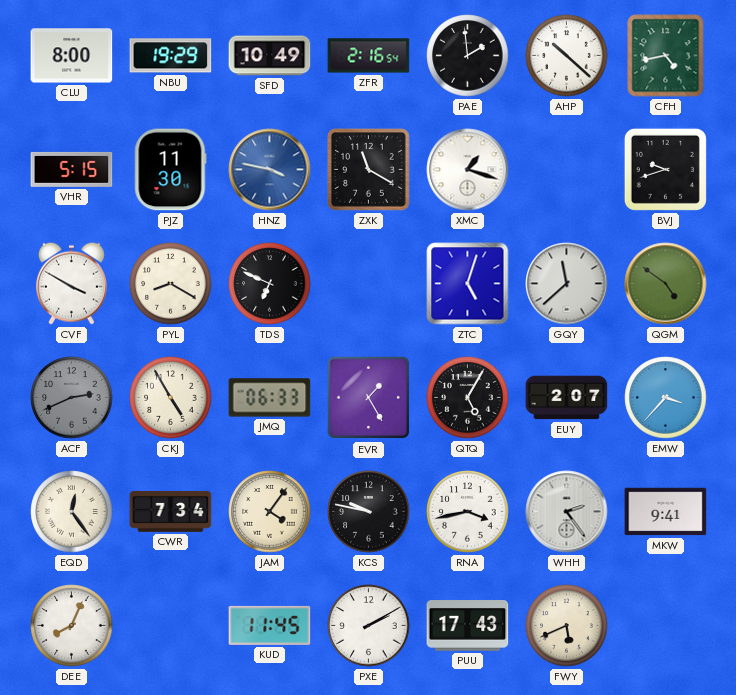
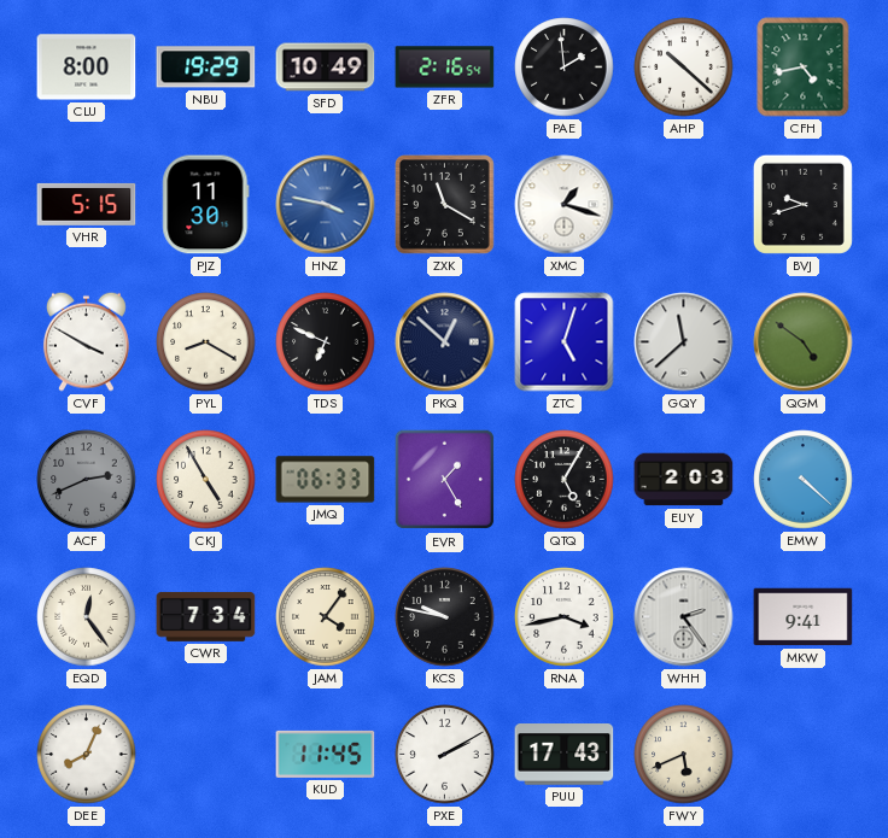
PKQ: none -> 12:52 (445, 342)
EUY: 2:07 -> 2:03 (684, 480)
EMW: 3:37 -> 4:22 (804, 480)
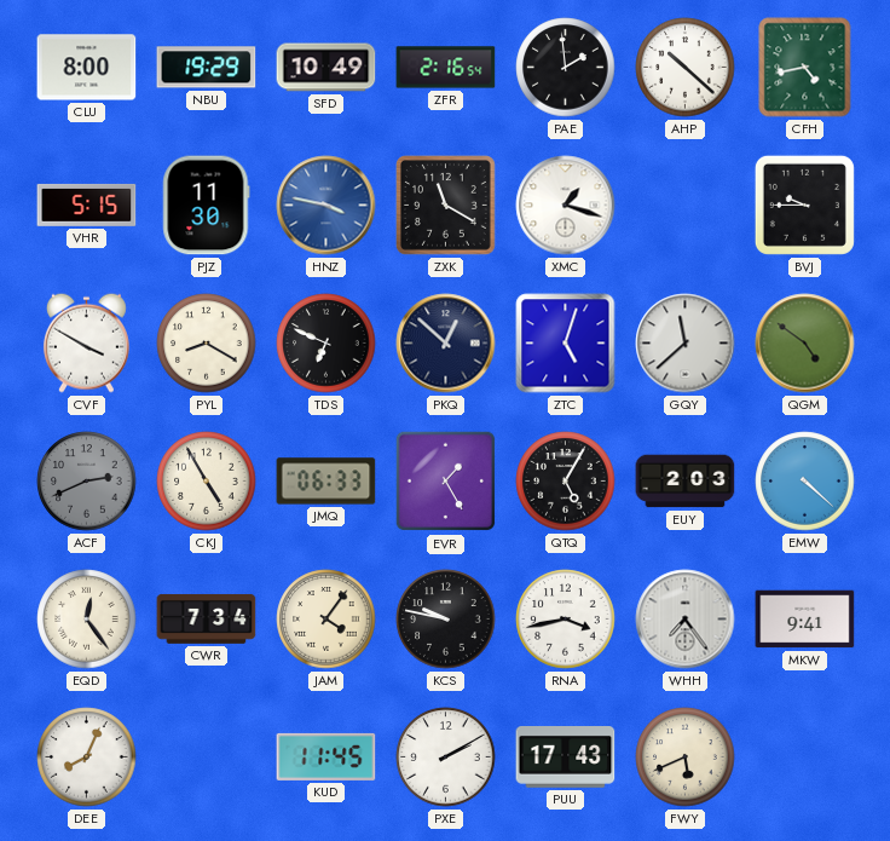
BVJ: 9:42 -> 9:45 (804, 205)
WHH: 2:24 -> 7:24 (686, 620)
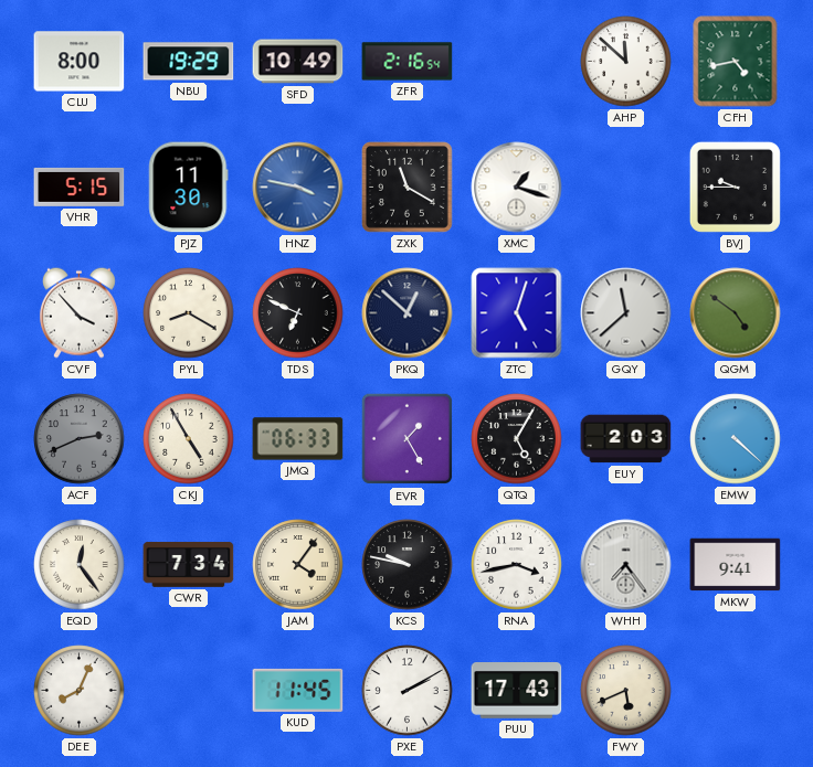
PAE: 1:59 -> none (566, 68)
AHP: 10:22 -> 11:52 (626, 62)
CVF: 3:50 -> 3:53 (78, 312)
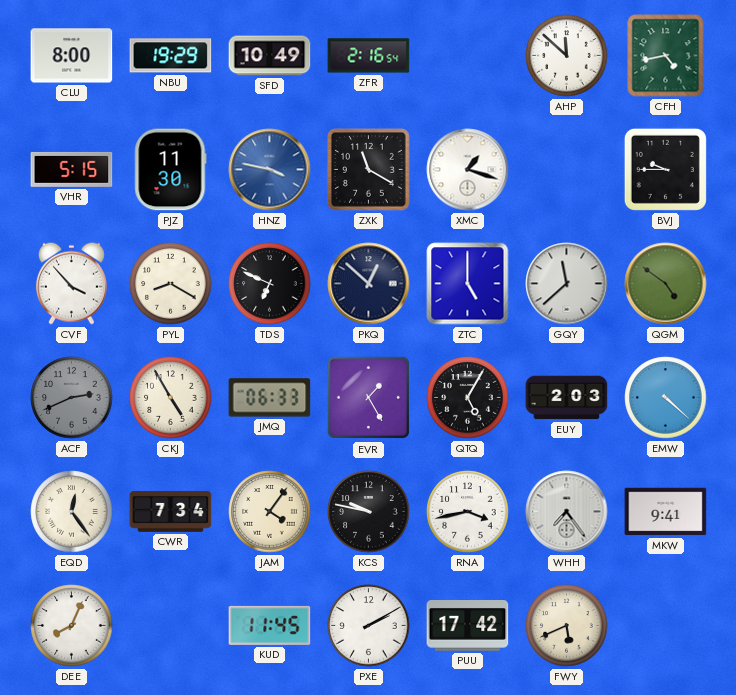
ZTC: 5:03 -> 5:00 (468, 284)
PUU: 17:43 -> 17:42 (468, 626)
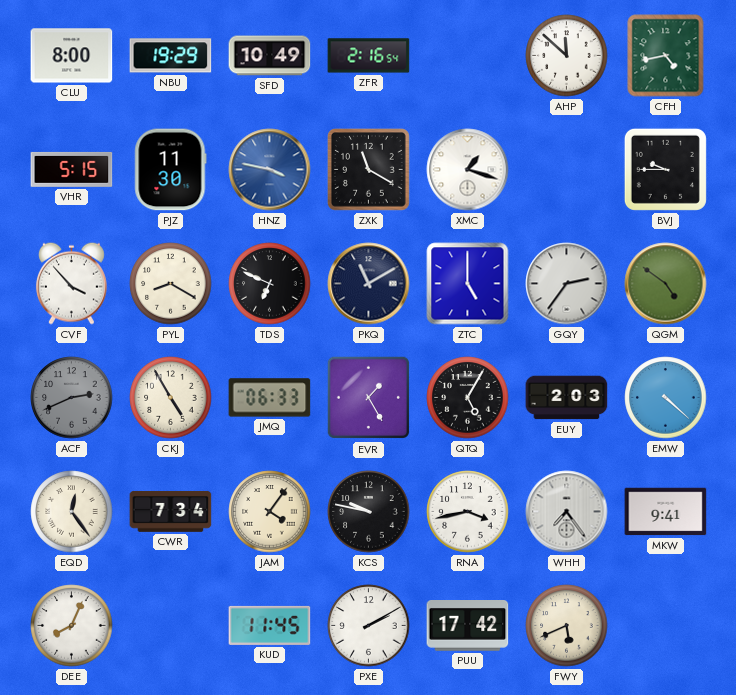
PKQ: 12:52 -> 11:10 (369, 284)
GQY: 11:38 -> 2:36 (567, 284)
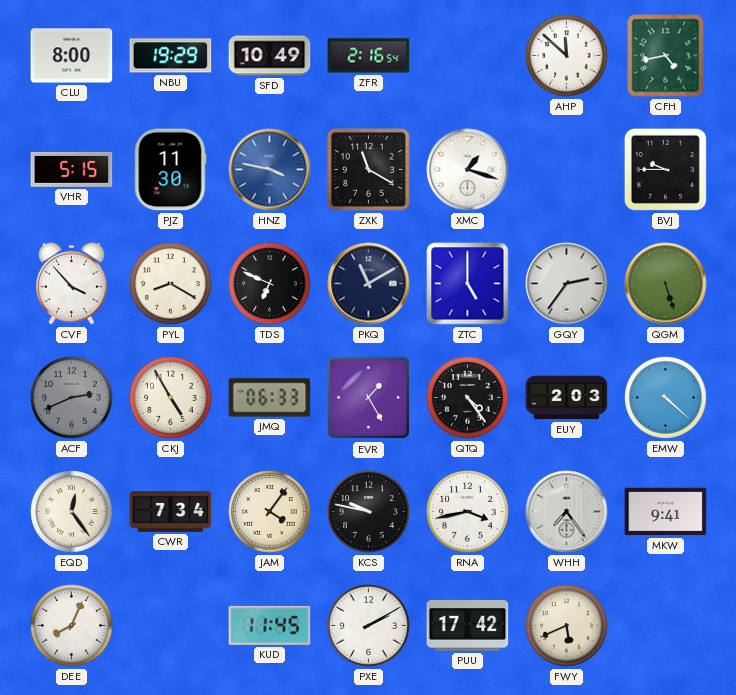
QGM: 4:51 -> 5:27 (666, 284)
QTQ: 5:05 -> 4:24 (468, 398)
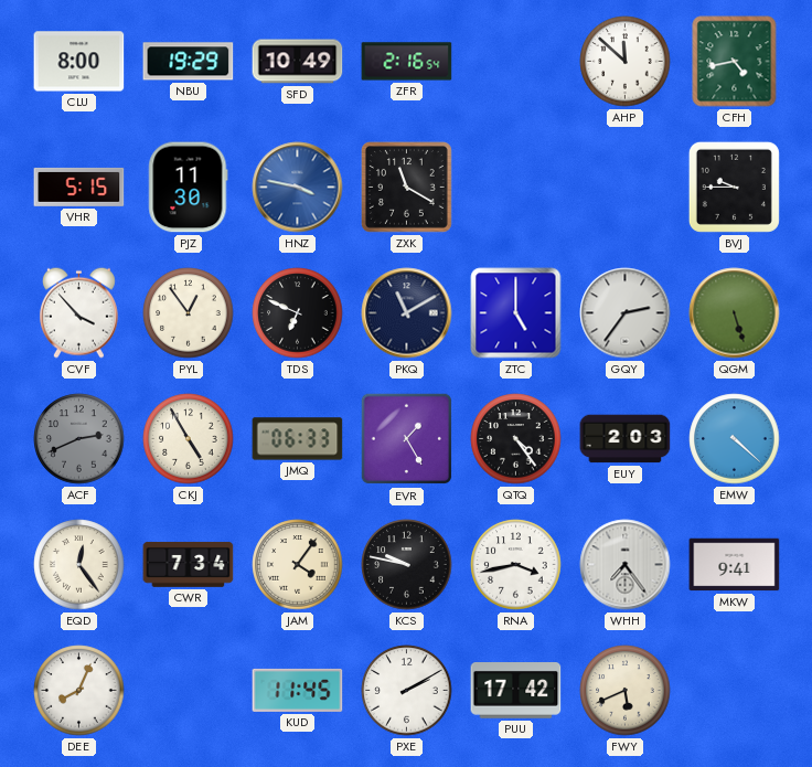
XMC: 1:18 -> none (468, 170)
PYL: 8:20 -> 12:54 (189, 313)
